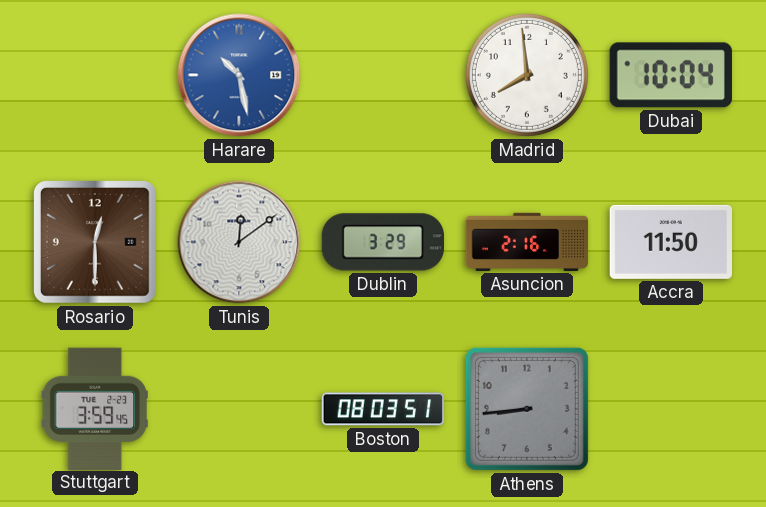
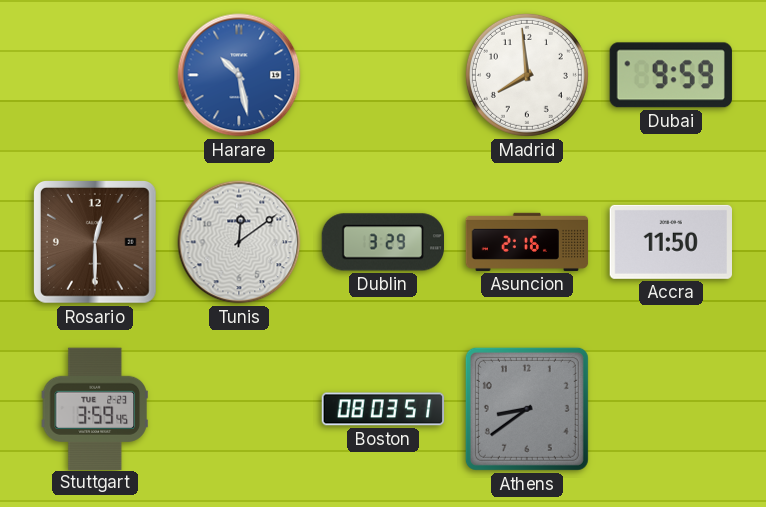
Dubai: 10:04 -> 9:59 (671, 75)
Athens: 8:44 -> 8:39 (527, 409)
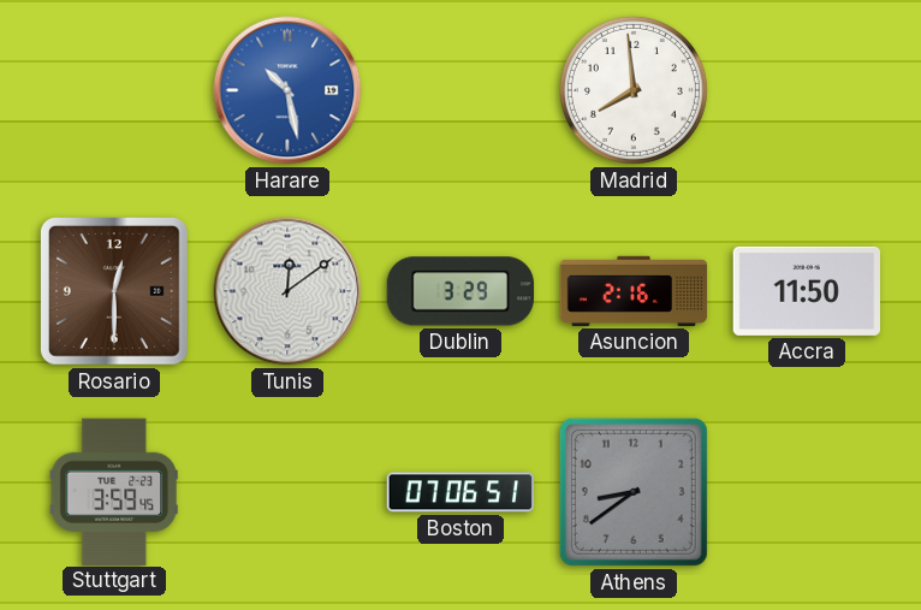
Dubai: 9:59 -> none (671, 75)
Boston: 08:03 -> 07:06 (460, 492)
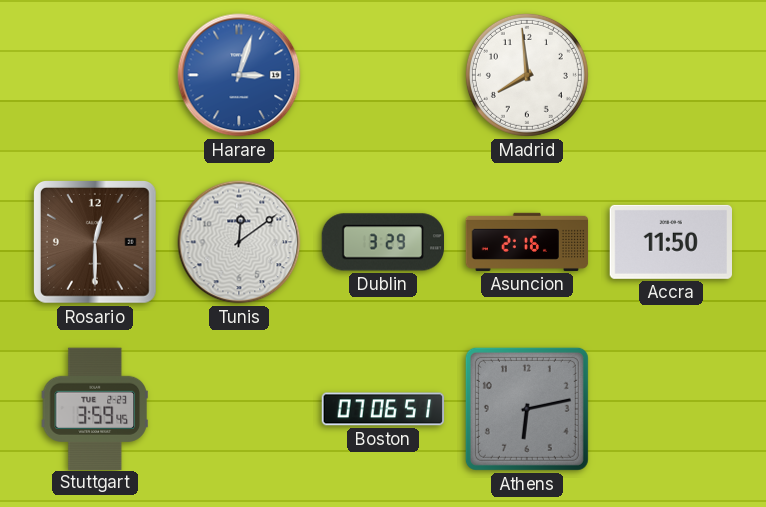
Harare: 10:28 -> 3:03 (239, 75)
Athens: 8:39 -> 6:13 (527, 409)
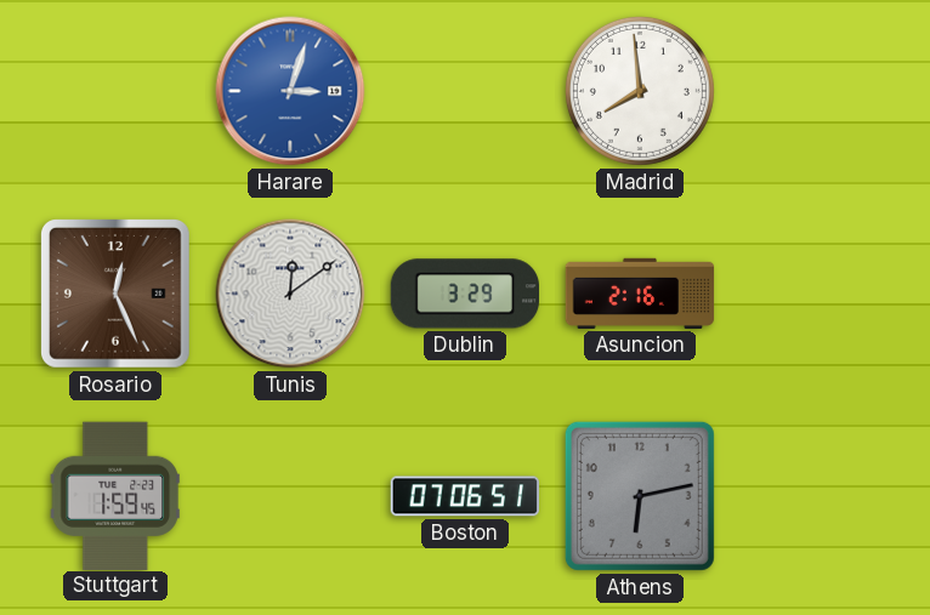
Rosario: 12:30 -> 12:26 (115, 294)
Accra: 11:50 -> none (670, 242)
Stuttgart: 3:59 -> 1:59 (115, 495)
